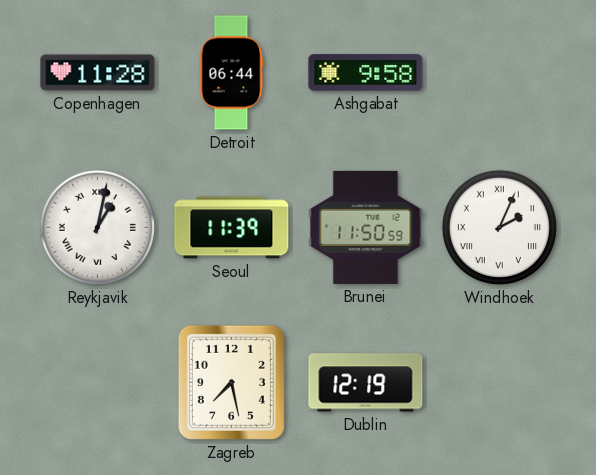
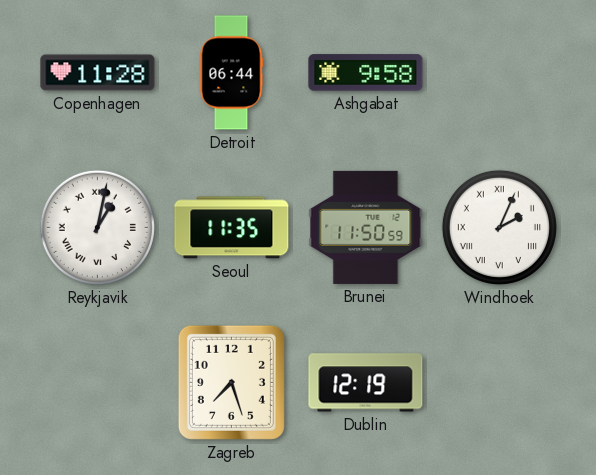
Seoul: 11:39 -> 11:35 (232, 228)
Zagreb: 7:28 -> 7:27 (231, 382)
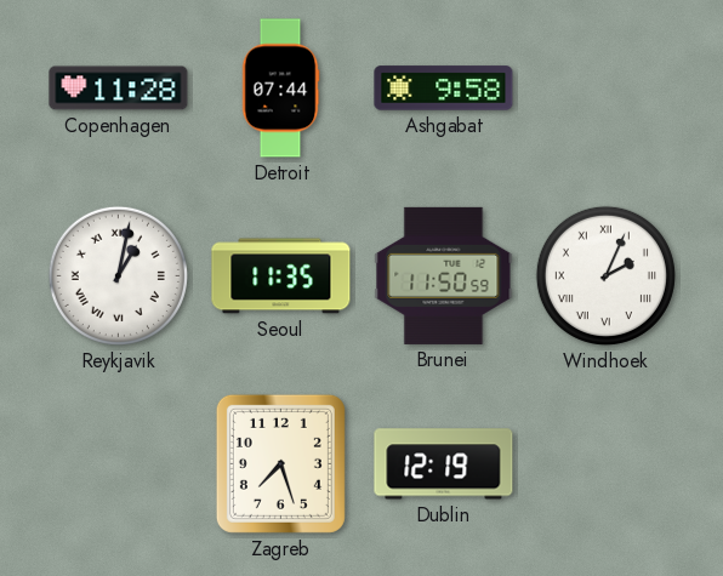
Detroit: 06:44 -> 07:44 (280, 89)
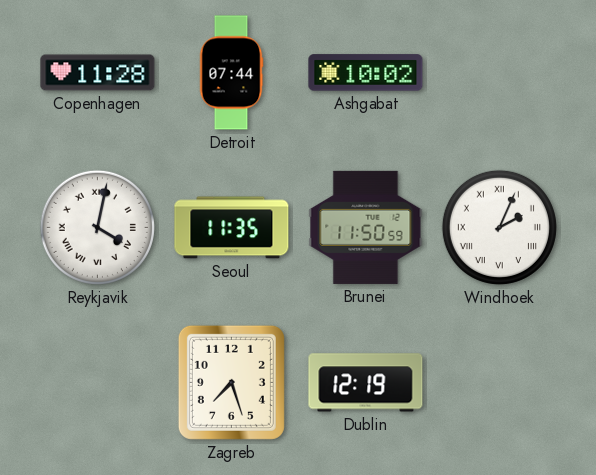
Ashgabat: 9:58 -> 10:02 (366, 73)
Reykjavik: 1:02 -> 4:02 (97, 227)
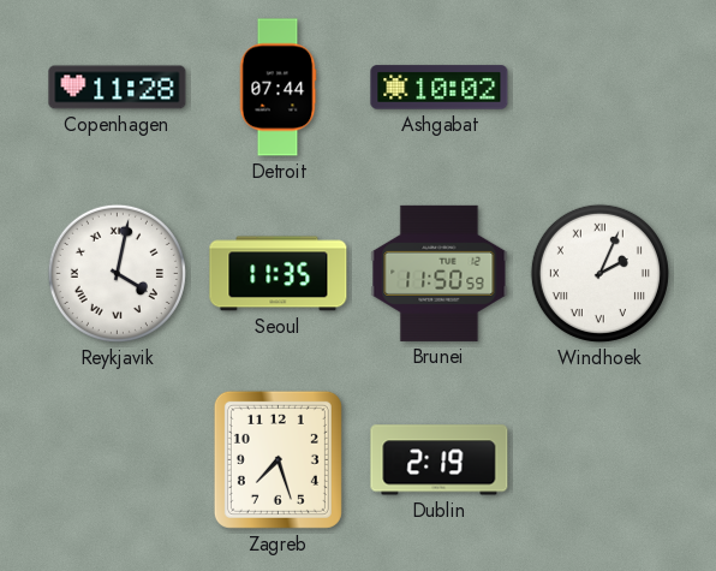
Dublin: 12:19 -> 2:19 (440, 460)
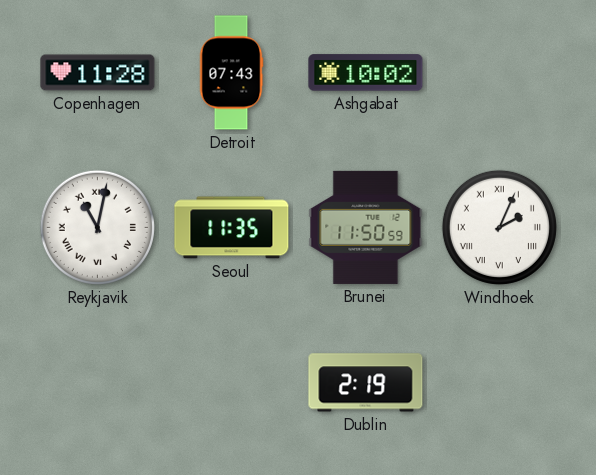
Detroit: 07:44 -> 07:43 (231, 73)
Reykjavik: 4:02 -> 11:02 (97, 227)
Zagreb: 7:27 -> none (278, 459)
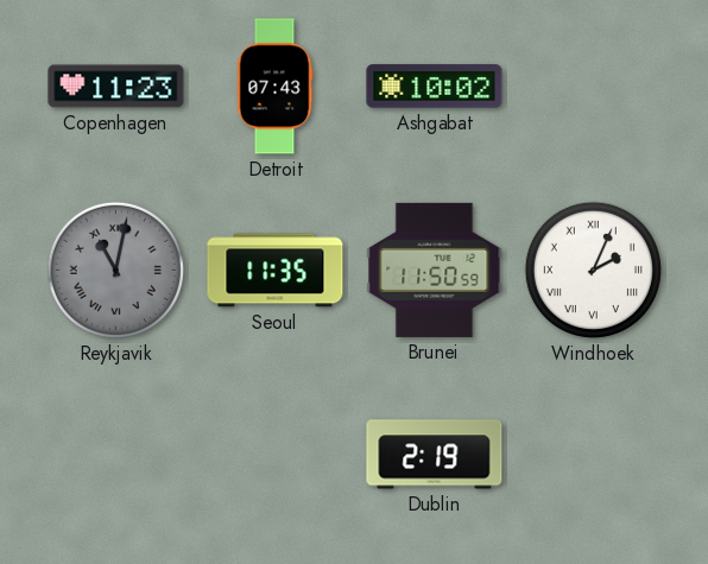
Copenhagen: 11:28 -> 11:23 (116, 87)
Reykjavik dial: white -> grey (115, 270)
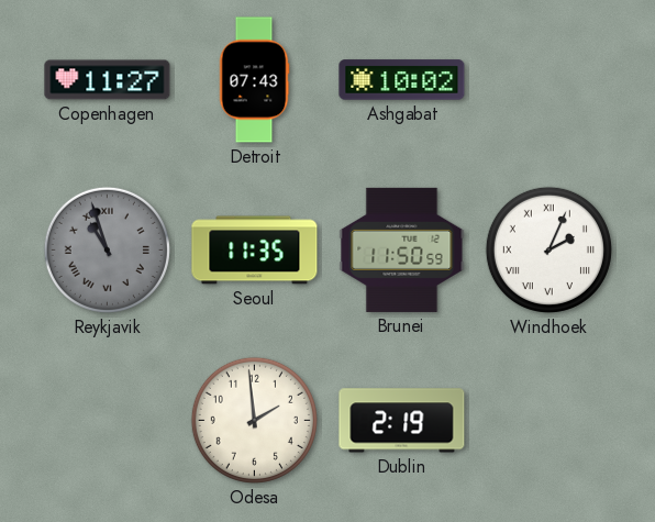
Copenhagen: 11:23 -> 11:27 (108, 80)
Reykjavik: 11:02 -> 10:57 (107, 249)
Odesa: none -> 1:59 (254, 420)
